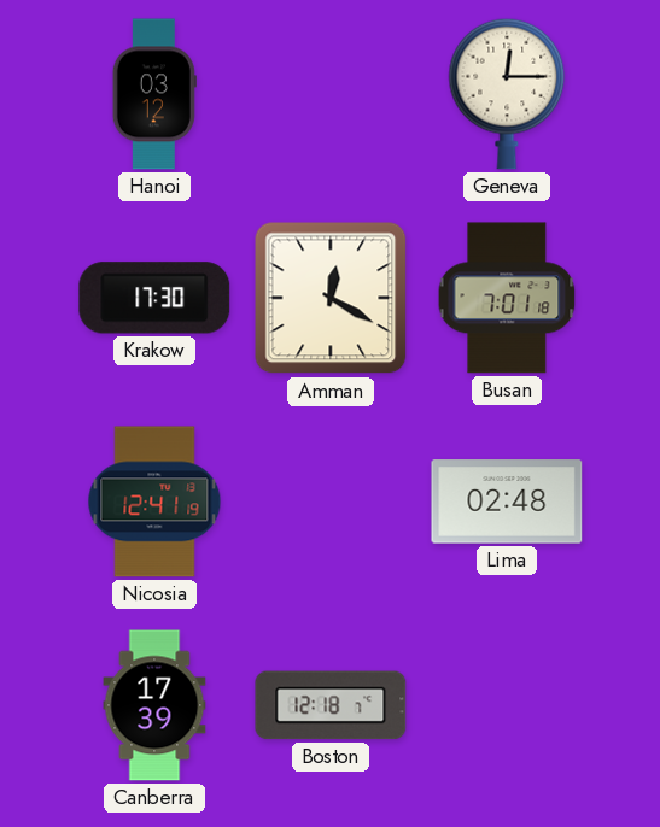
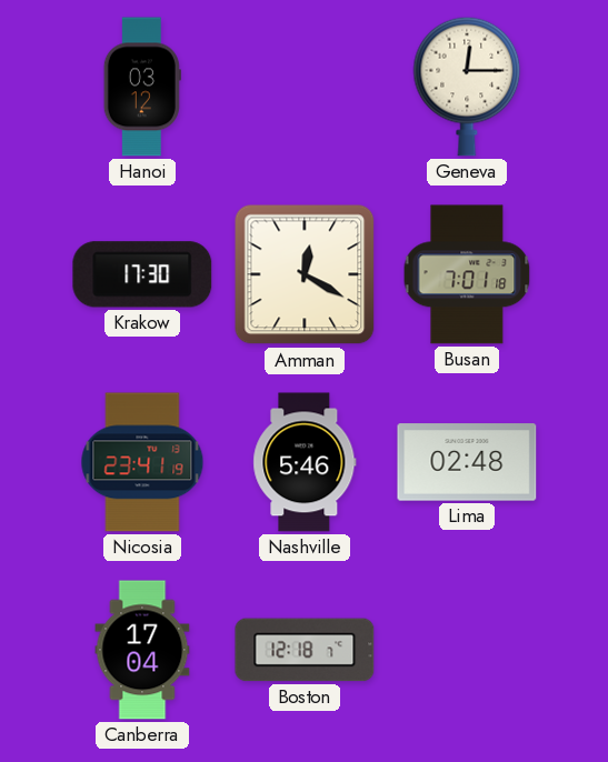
Nicosia: 12:41 -> 23:41 (142, 462)
Nashville: none -> 5:46 (305, 462)
Canberra: 17:39 -> 17:04 (142, 650)
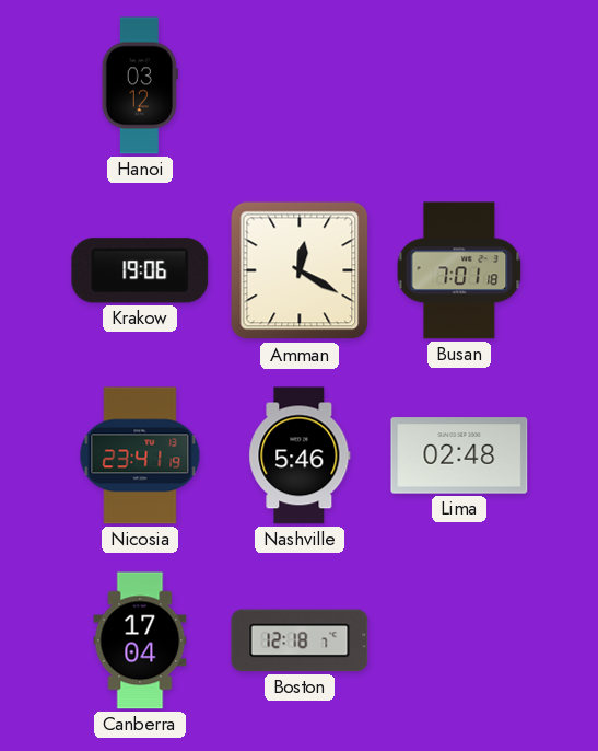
Geneva: 12:15 -> none (467, 87)
Krakow: 17:30 -> 19:06 (140, 270)
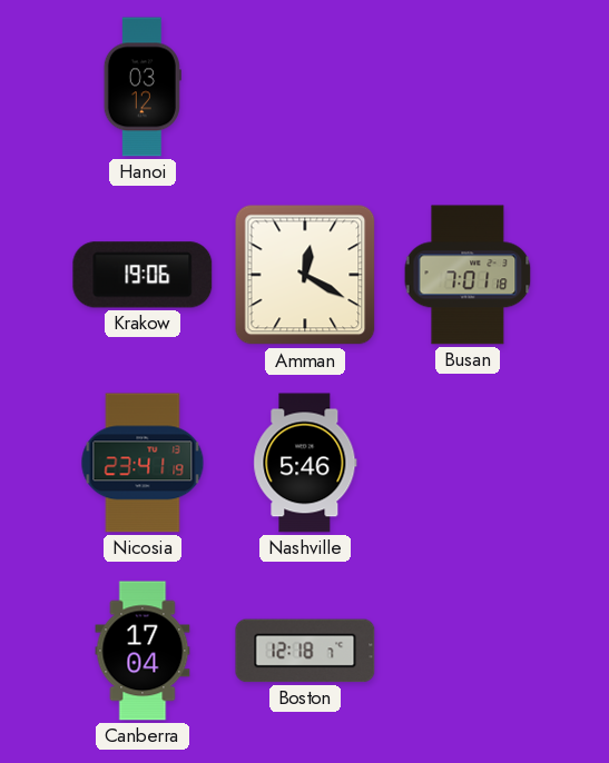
Lima: 02:48 -> none (459, 455)
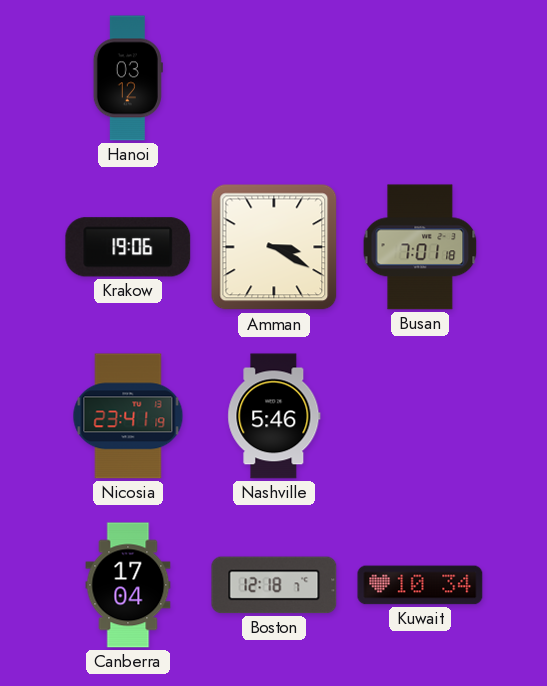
Amman: 12:20 -> 3:20 (274, 247)
Kuwait: none -> 10:34 (420, 585)
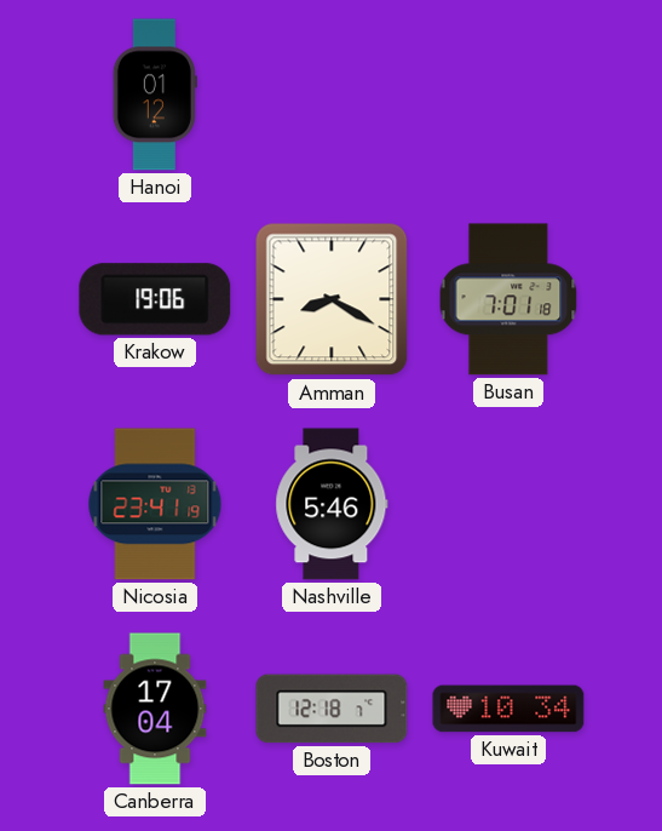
Hanoi: 03:12 -> 01:12 (155, 94)
Amman: 3:20 -> 8:20 (332, 299)
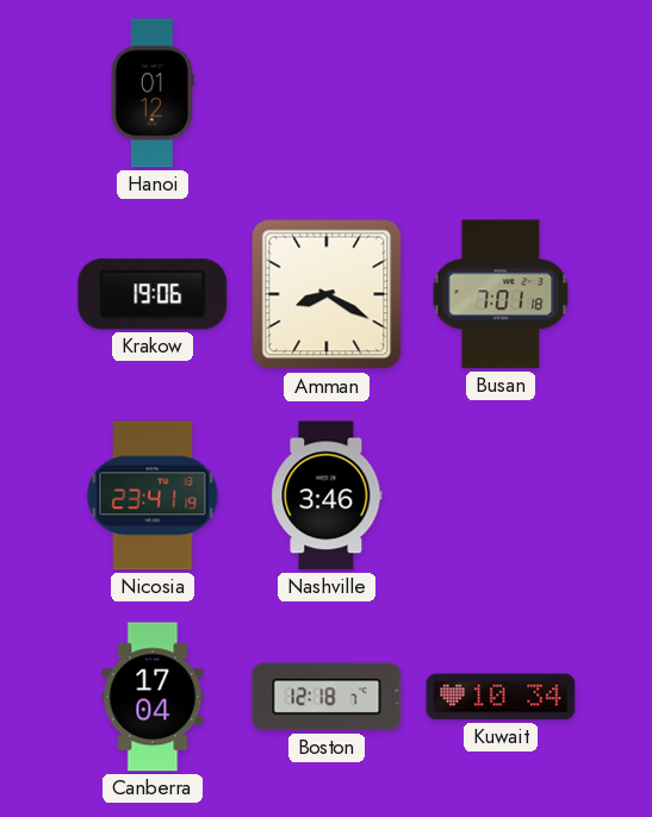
Nashville: 5:46 -> 3:46 (327, 495)
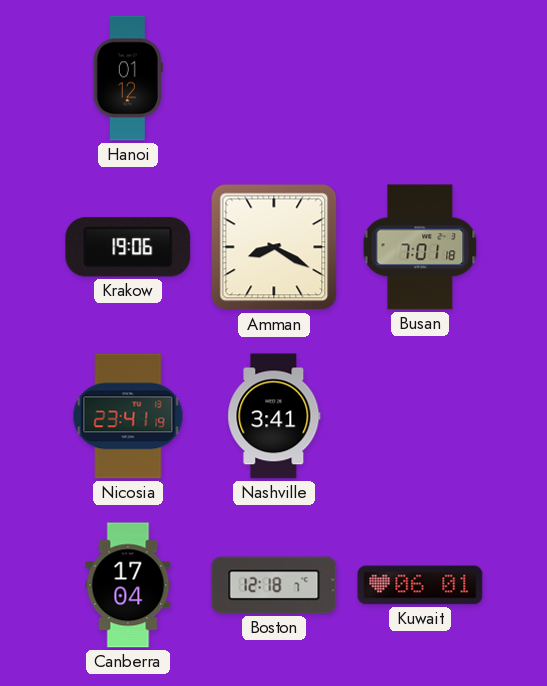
Nashville: 3:46 -> 3:41 (274, 416)
Kuwait: 10:34 -> 06:01 (420, 585)
